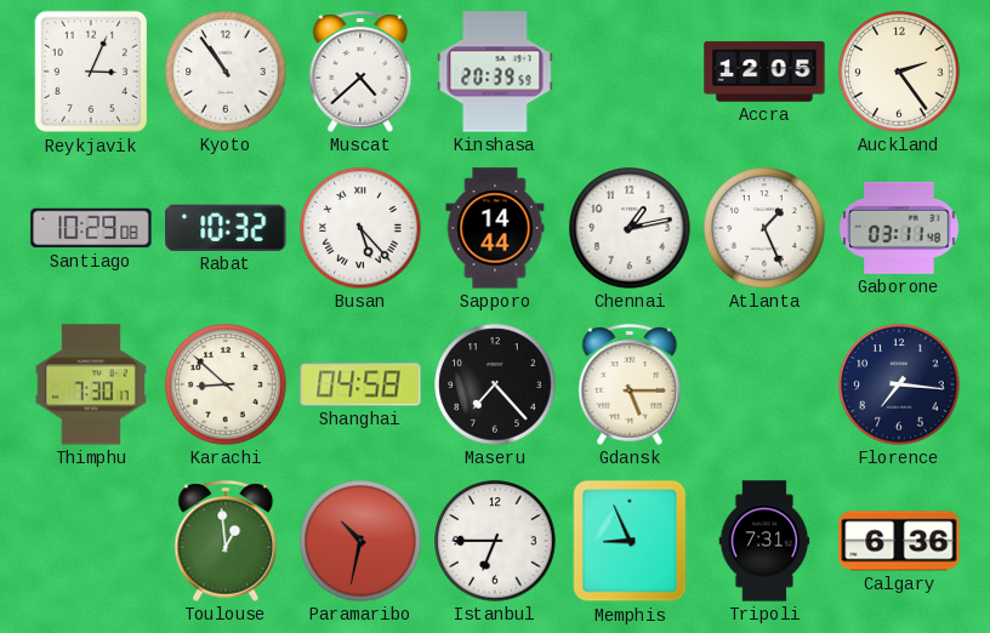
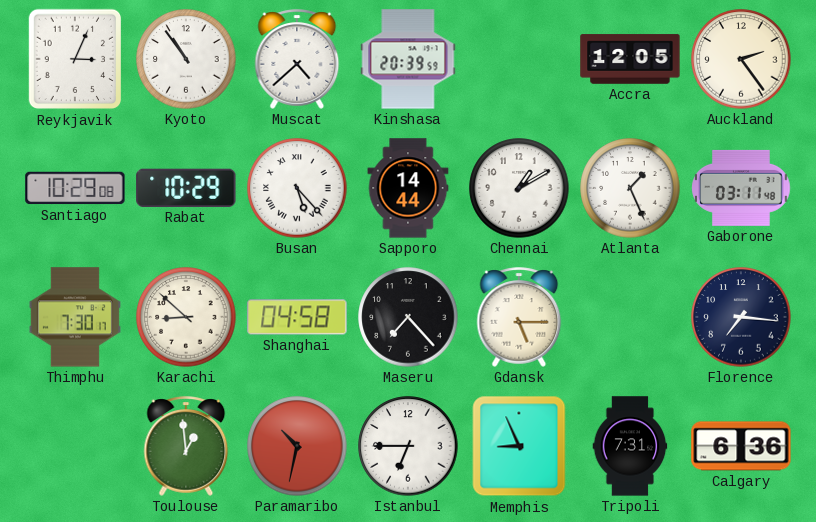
Rabat: 10:32 -> 10:29 (186, 188)
Chennai: 1:13 -> 1:10 (519, 188)
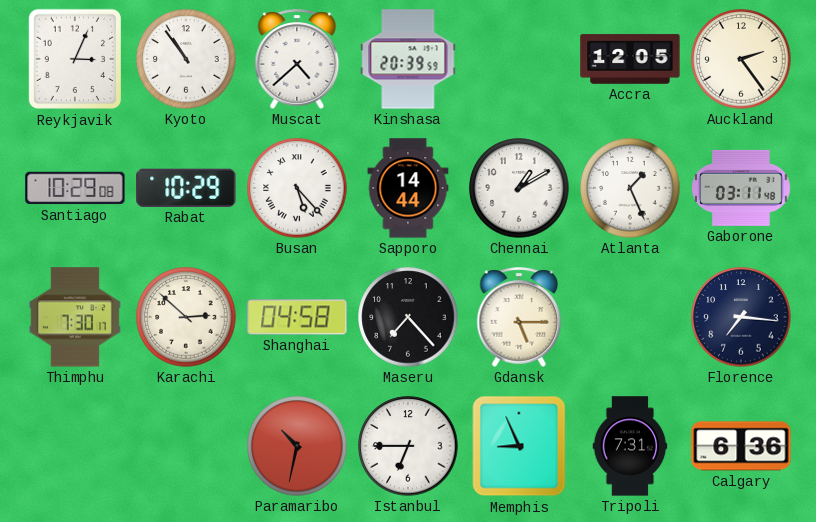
Karachi: 8:52 -> 2:52 (186, 317)
Toulouse: 12:59 -> none (186, 446)
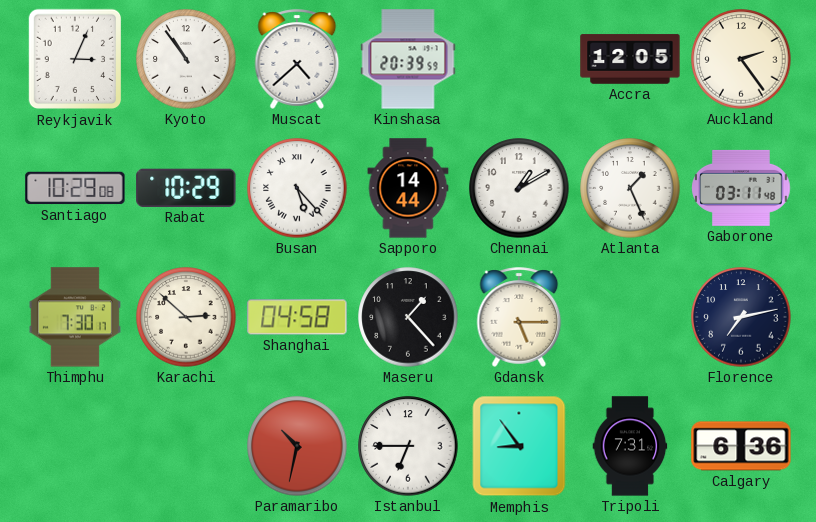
Maseru: 7:23 -> 1:23 (408, 317)
Florence: 7:16 -> 7:13 (741, 317)
Memphis: 8:56 -> 8:54 (519, 446)
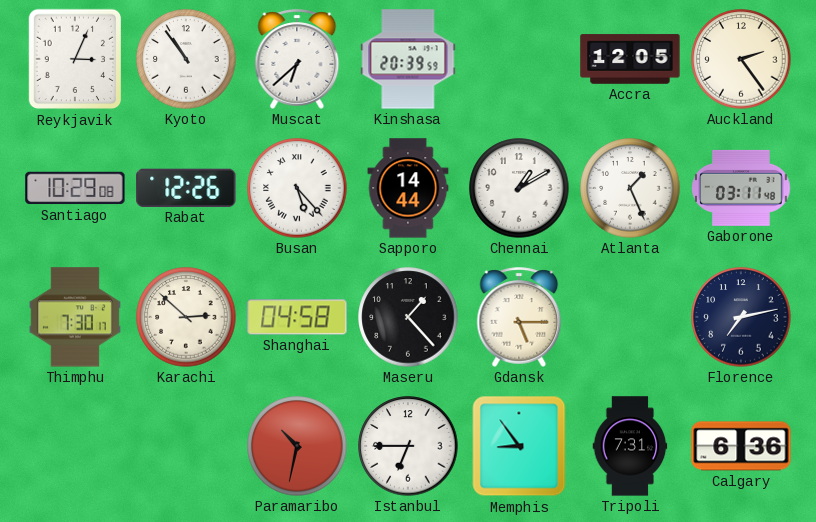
Muscat: 4:38 -> 6:38 (297, 59)
Rabat: 10:29 -> 12:26 (186, 188)
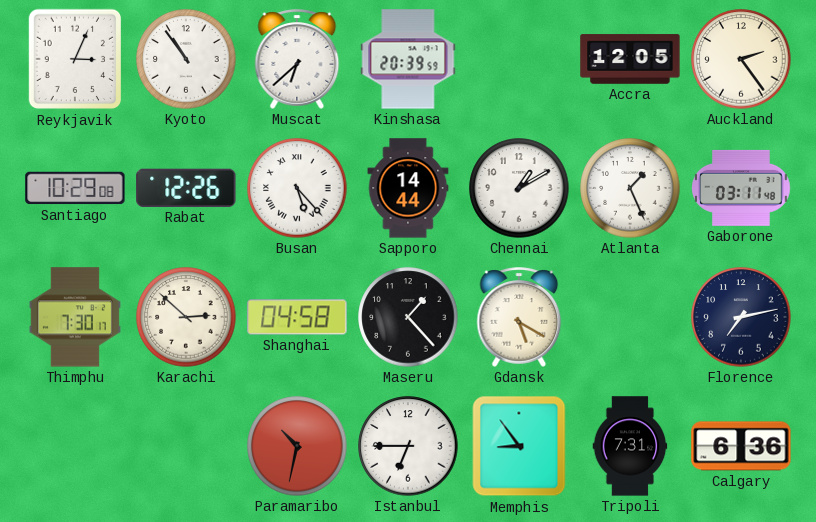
Gdansk: 5:15 -> 5:20 (519, 317)
